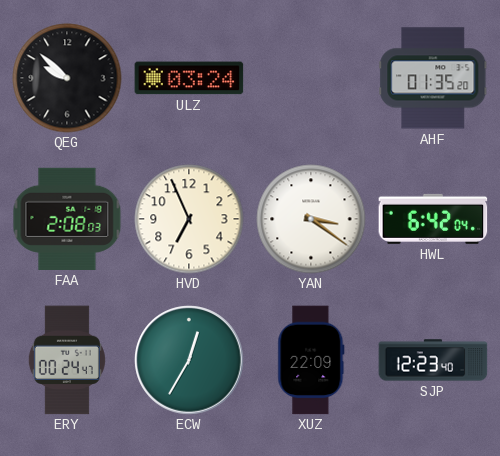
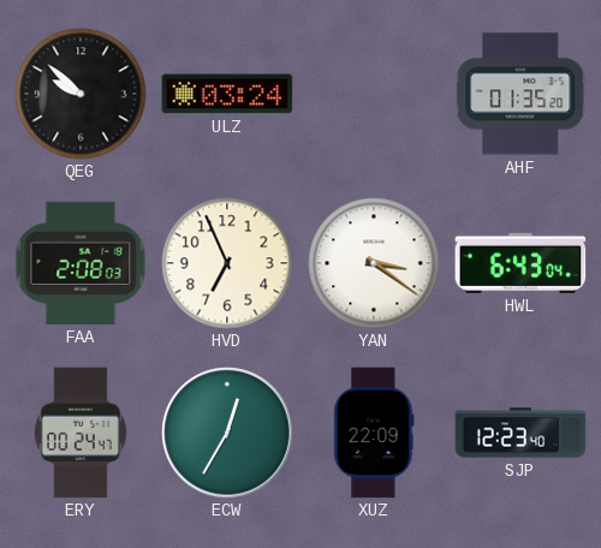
HWL: 6:42 -> 6:43 (520, 263)
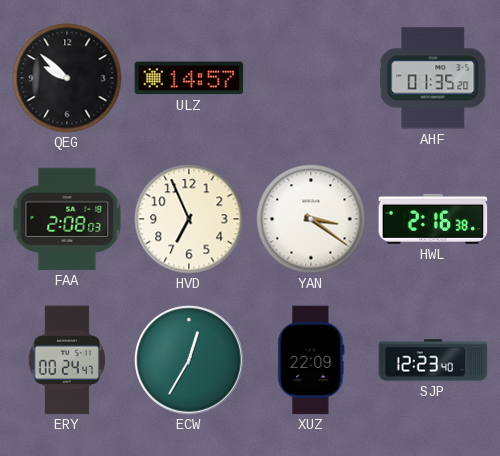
ULZ: 03:24 -> 14:57 (189, 78)
HWL: 6:43 -> 2:16 (433, 219)
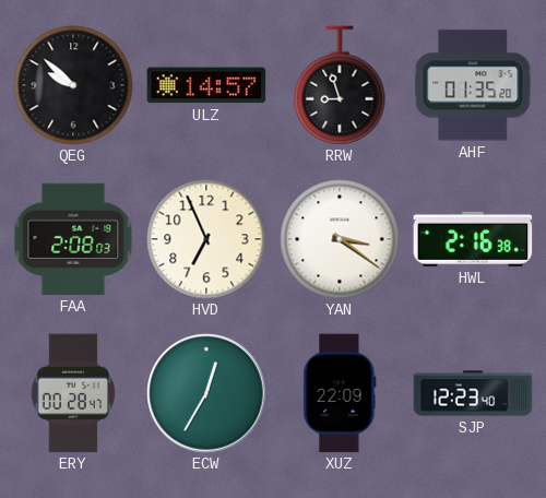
RRW: none -> 8:57 (340, 85)
ERY: 00:24 -> 00:28 (73, 393)
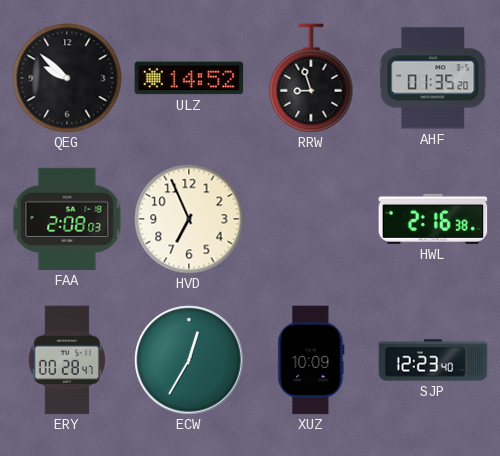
ULZ: 14:57 -> 14:52 (189, 78)
YAN: 3:21 -> none (340, 239)
XUZ: 22:09 -> 10:09 (311, 360)
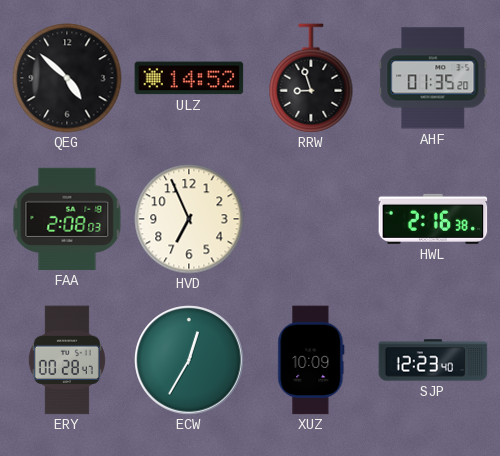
QEG: 9:52 -> 4:52 (67, 78)
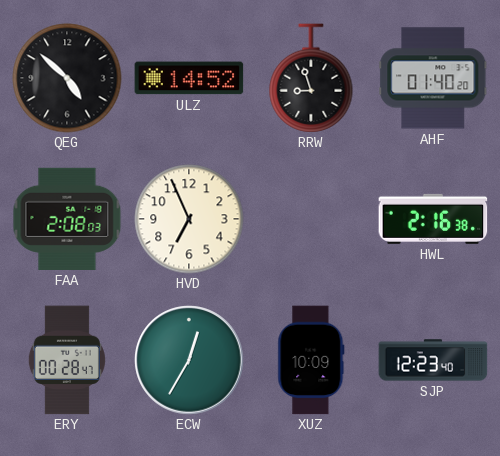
AHF: 01:35 -> 01:40 (433, 78)
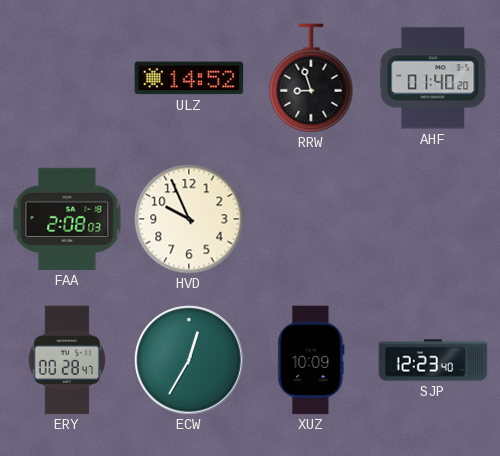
QEG: 4:52 -> none (67, 78)
HVD: 6:56 -> 9:56 (189, 219)
HWL: 2:16 -> none (433, 219)
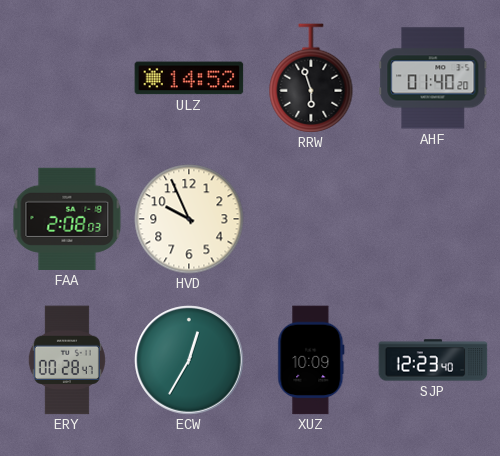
RRW: 8:57 -> 5:57 (311, 78)
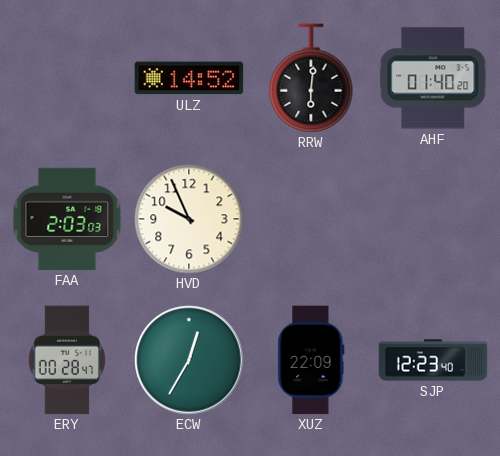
RRW: 5:57 -> 6:01 (311, 78)
FAA: 2:08 -> 2:03 (67, 219)
XUZ: 10:09 -> 22:09 (311, 360)
